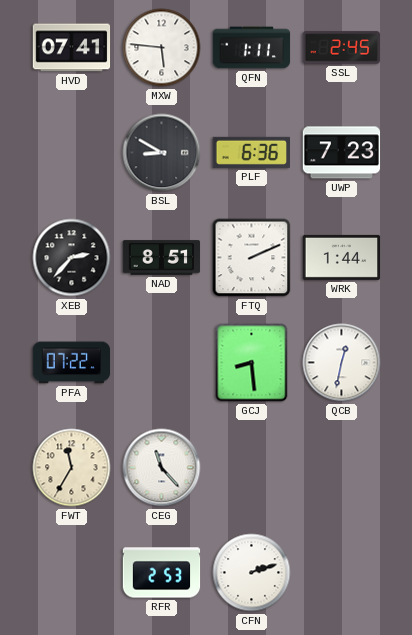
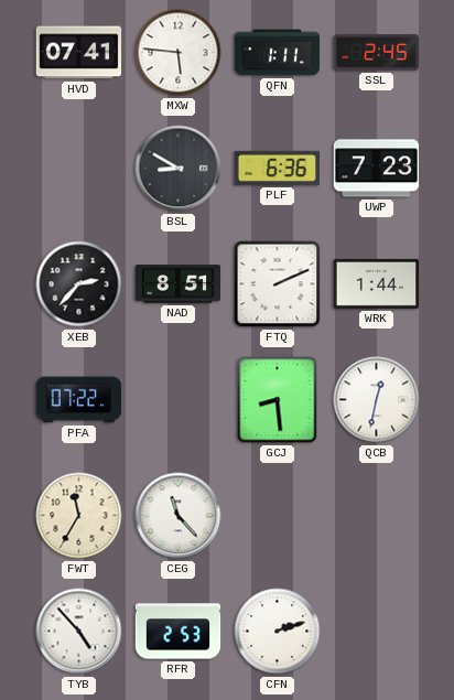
TYB: none -> 4:53 (79, 632)
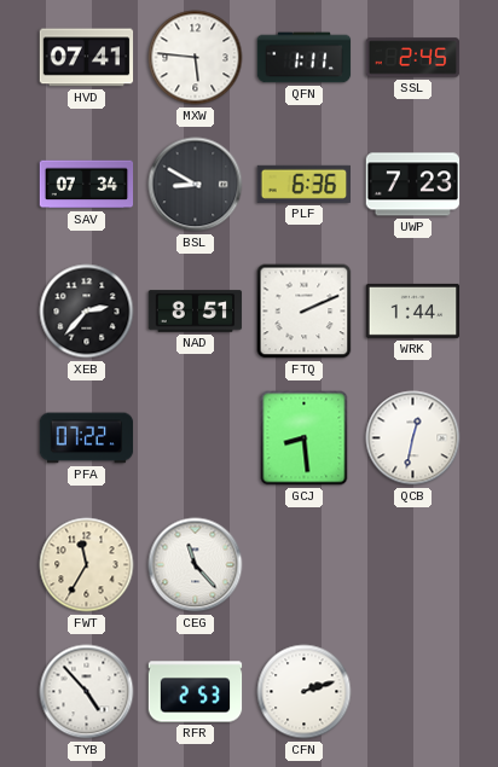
SAV: none -> 07:34 (87, 185)
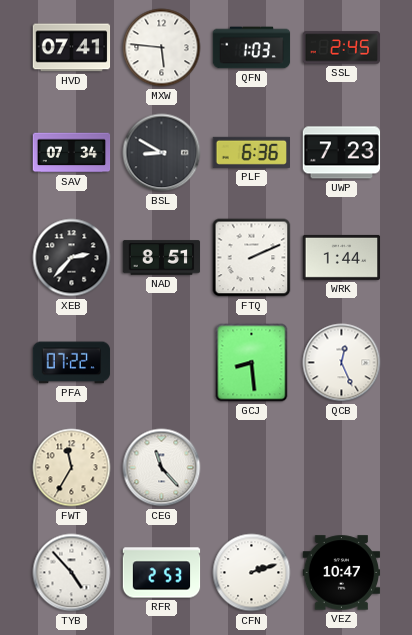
QFN: 1:11 -> 1:03 (252, 48)
QCB: 12:32 -> 12:26 (342, 363)
VEZ: none -> 10:47 (342, 573)
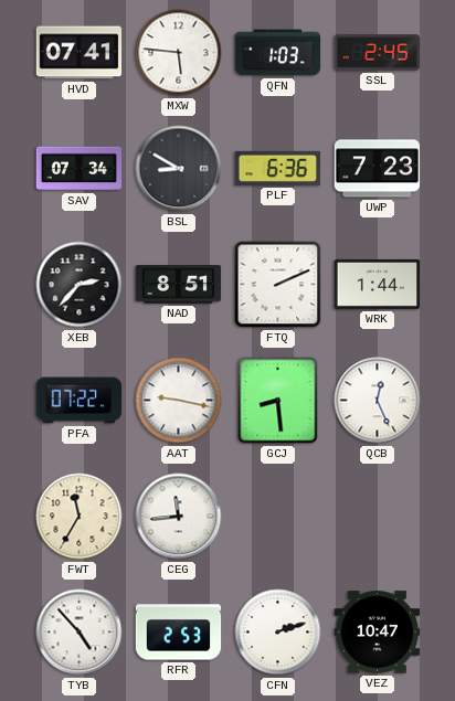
AAT: none -> 9:17 (179, 401)
CEG: 11:23 -> 11:44 (179, 517)
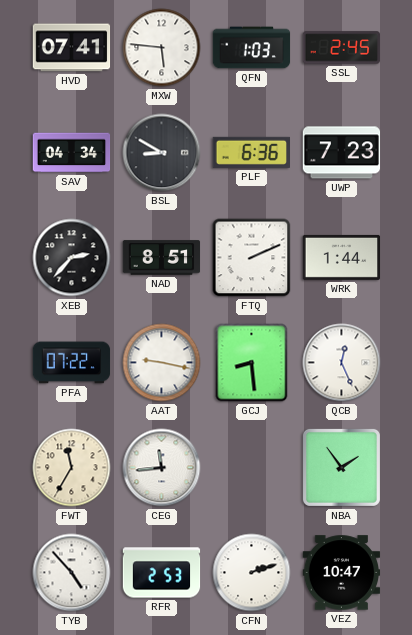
SAV: 07:34 -> 04:34 (72, 153)
NBA: none -> 1:54 (341, 467)
